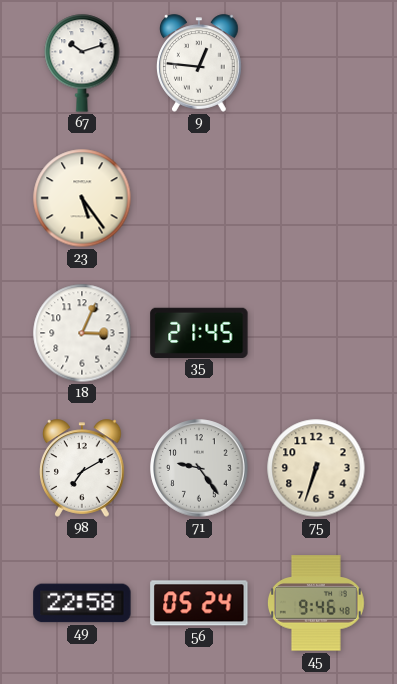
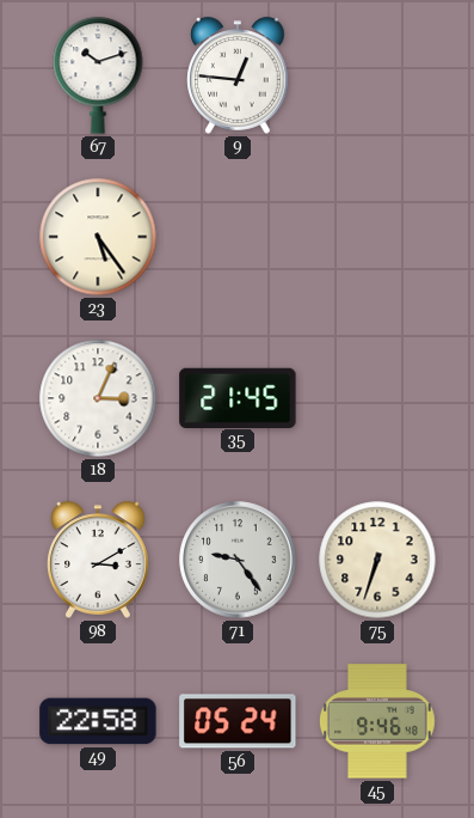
98: 7:10 -> 3:10 (98, 560)
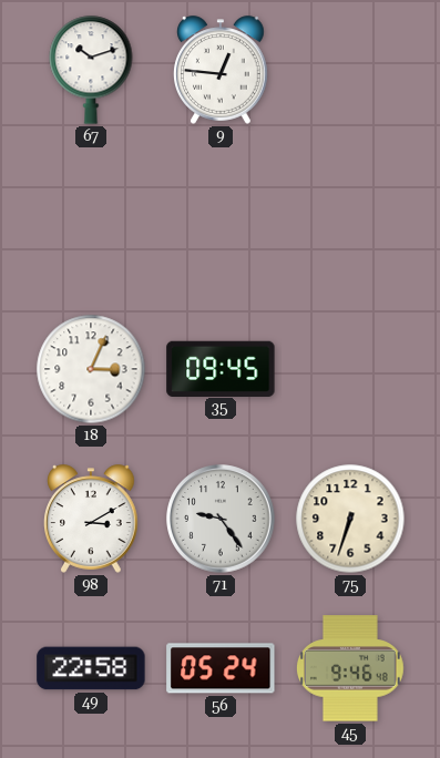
23: 5:24 -> none (98, 237)
35: 21:45 -> 09:45 (221, 368)
